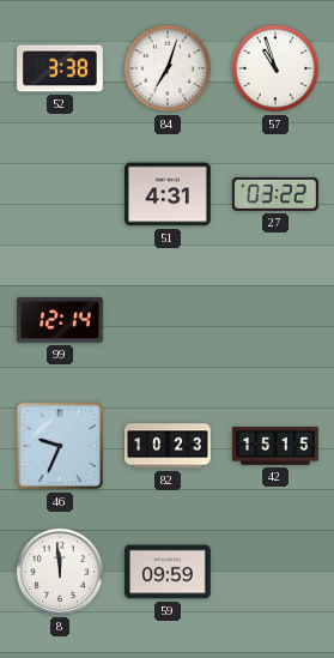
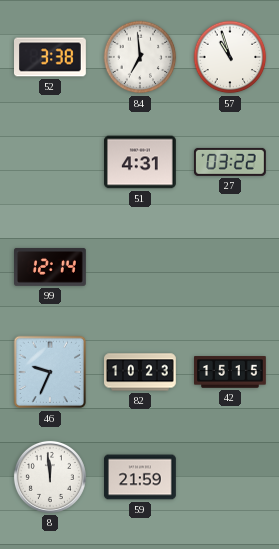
84: 7:03 -> 6:59 (140, 57)
59: 09:59 -> 21:59 (141, 477)
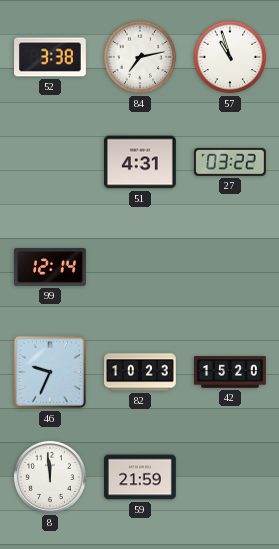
84: 6:59 -> 7:13 (140, 57)
42: 15:15 -> 15:20 (231, 372)
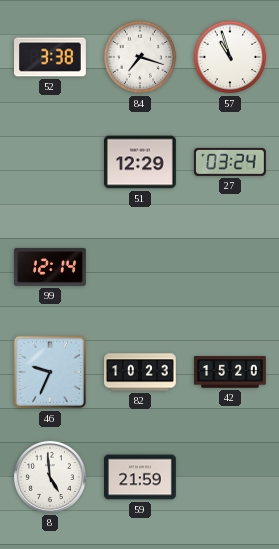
84: 7:13 -> 7:18 (140, 57)
51: 4:31 -> 12:29 (141, 162)
27: 03:22 -> 03:24 (230, 162)
8: 11:59 -> 4:59 (50, 477)
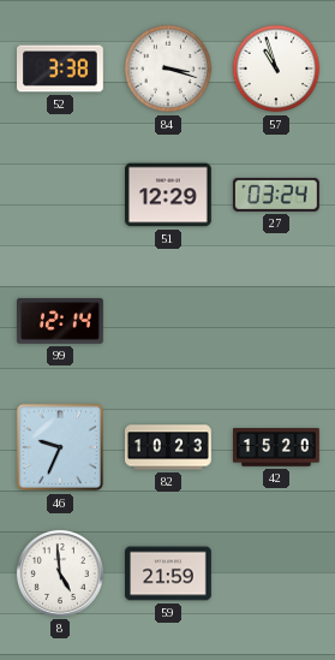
84: 7:18 -> 3:18 (168, 69)
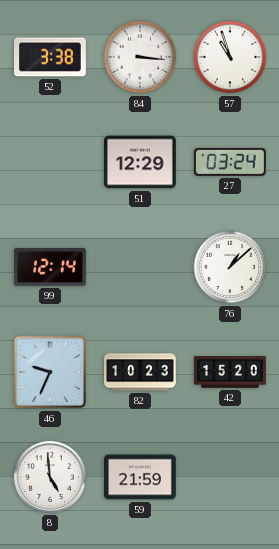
84: 3:18 -> 3:16 (140, 57)
76: none -> 1:08 (230, 267)
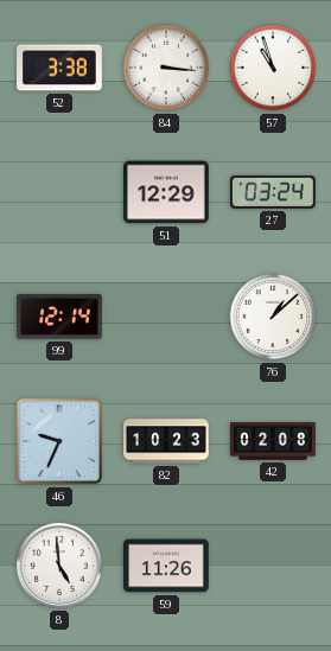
42: 15:20 -> 02:08 (274, 441)
59: 21:59 -> 11:26 (167, 566)
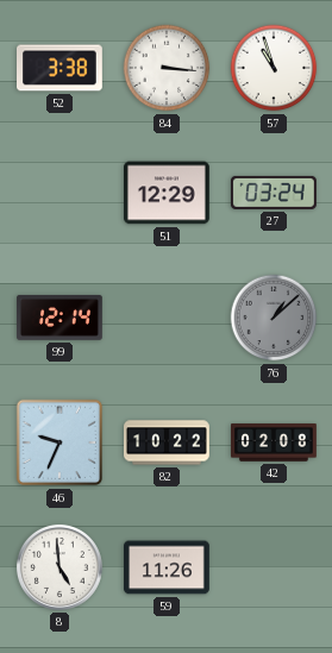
76 dial: white -> grey (274, 318)
82: 10:23 -> 10:22 (168, 442)
